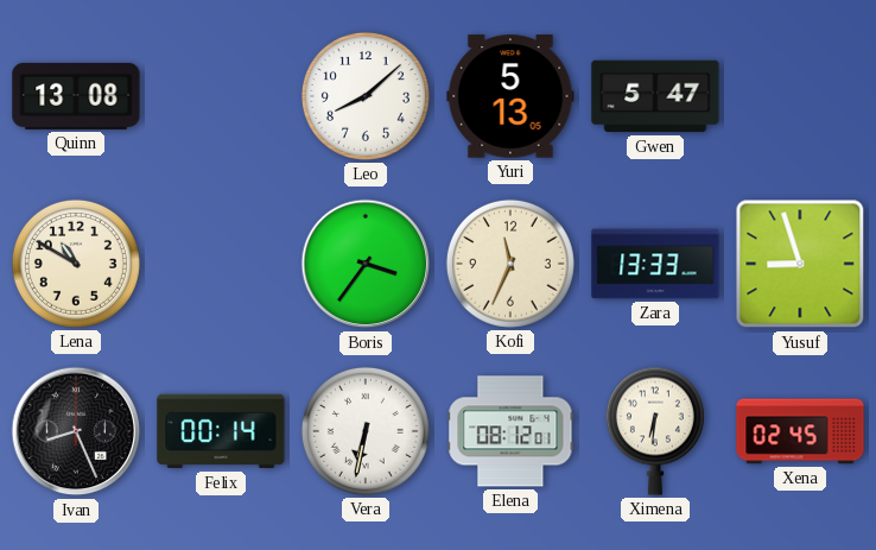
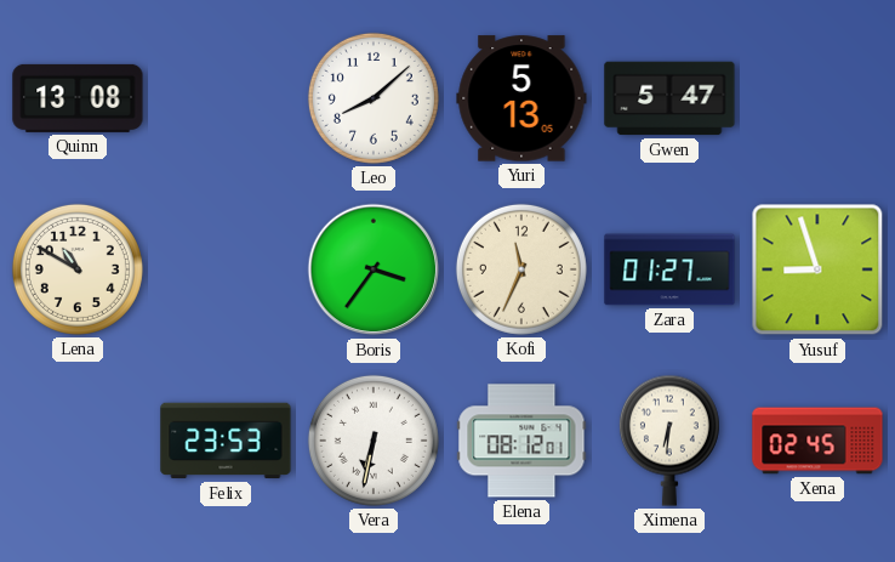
Zara: 13:33 -> 01:27 (669, 269)
Ivan: 8:26 -> none (76, 431)
Felix: 00:14 -> 23:53 (226, 441)
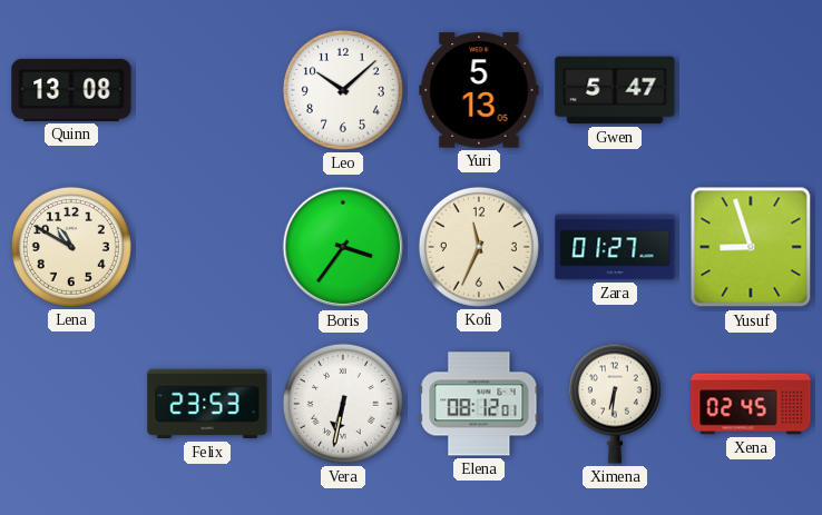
Leo: 8:08 -> 10:08 (343, 90)
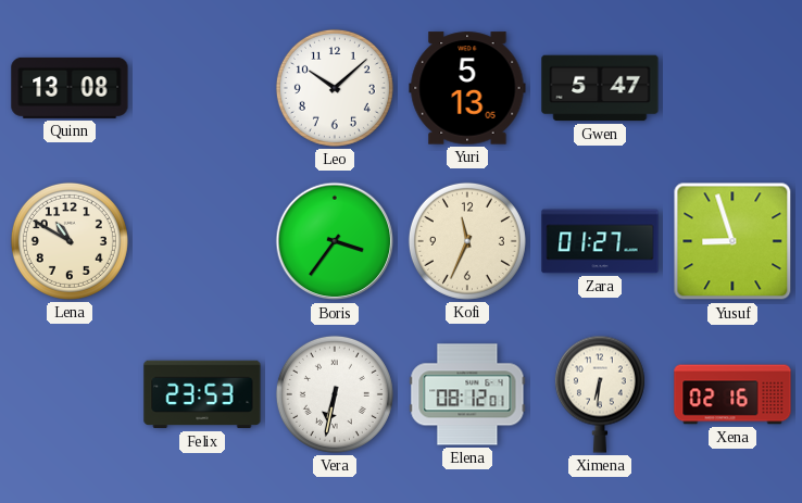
Xena: 02:45 -> 02:16 (732, 394)
